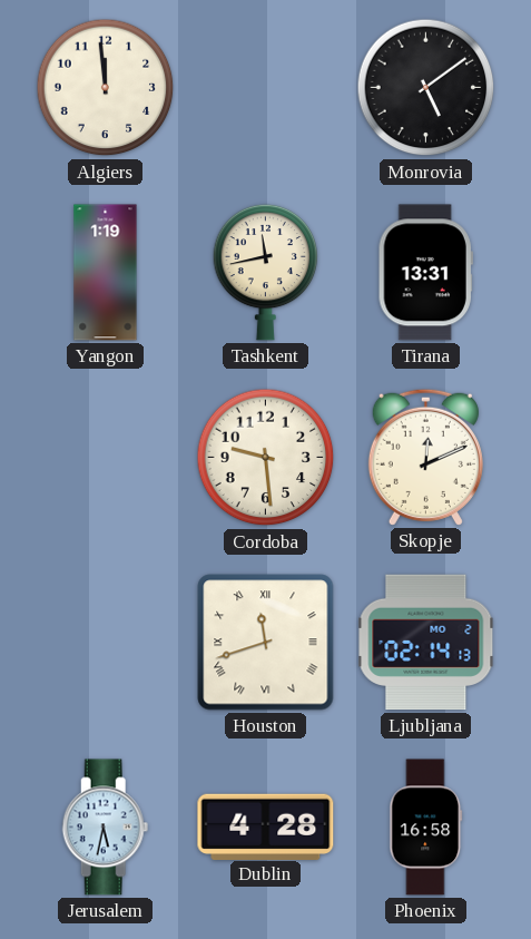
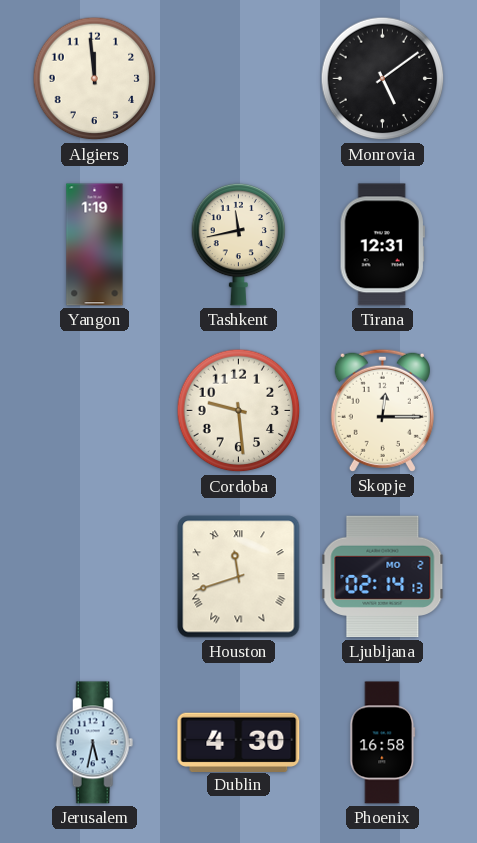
Tirana: 13:31 -> 12:31 (382, 245)
Skopje: 12:11 -> 12:15 (382, 410)
Dublin: 4:28 -> 4:30 (239, 742)
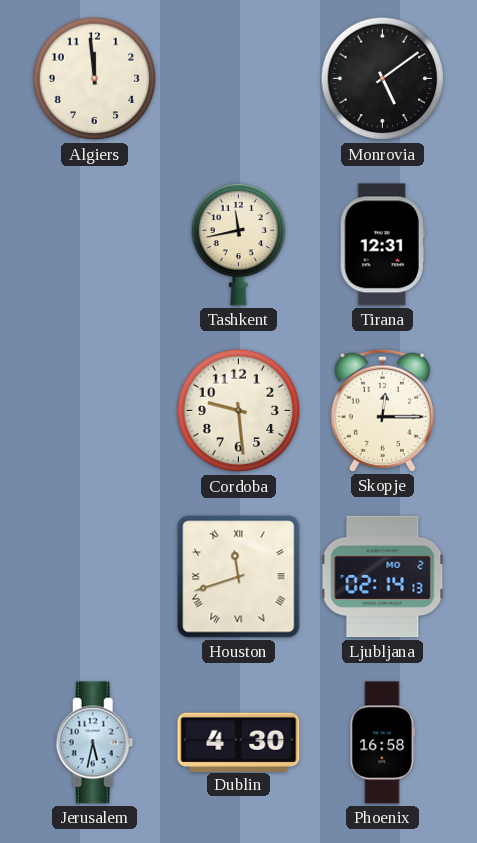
Yangon: 1:19 -> none (95, 245)
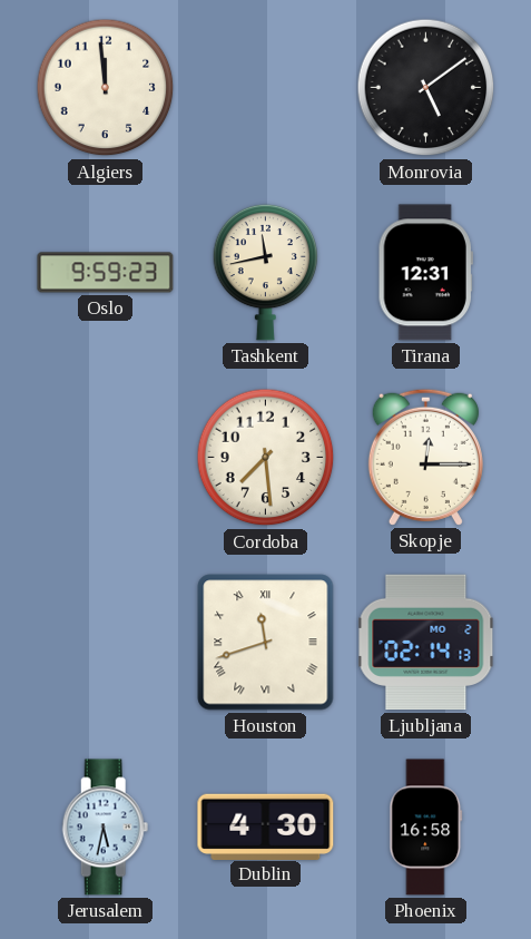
Oslo: none -> 9:59 (106, 273)
Cordoba: 9:29 -> 7:29 (266, 458)
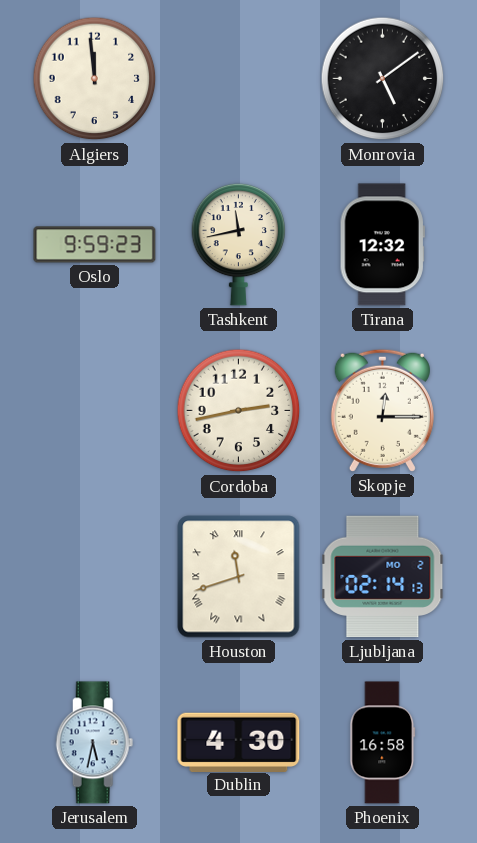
Tirana: 12:31 -> 12:32 (382, 245)
Cordoba: 7:29 -> 2:43 (239, 411)
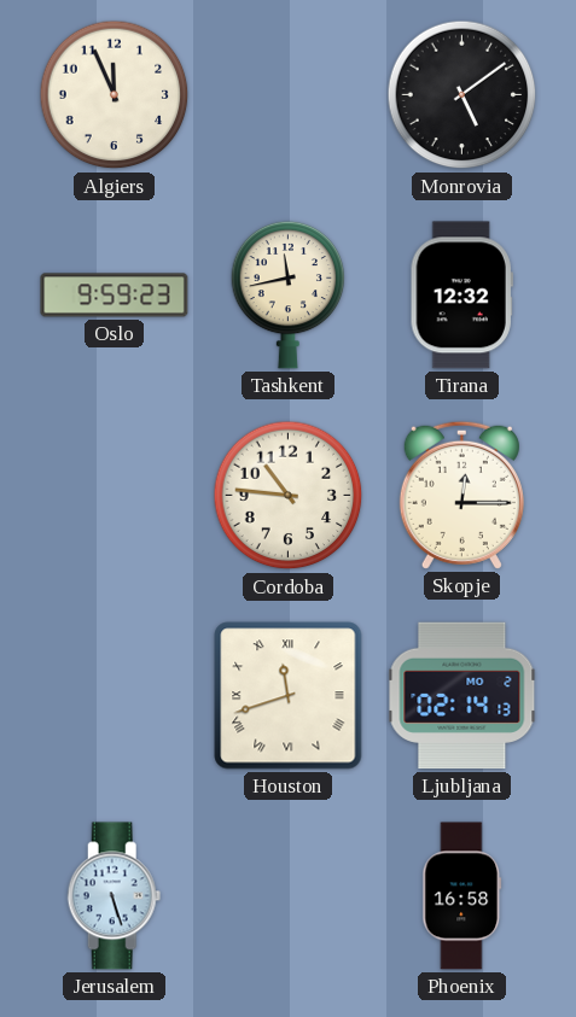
Algiers: 11:59 -> 11:56 (115, 95)
Cordoba: 2:43 -> 10:46 (289, 496)
Jerusalem: 5:32 -> 5:27 (115, 896)
Dublin: 4:30 -> none (239, 742)
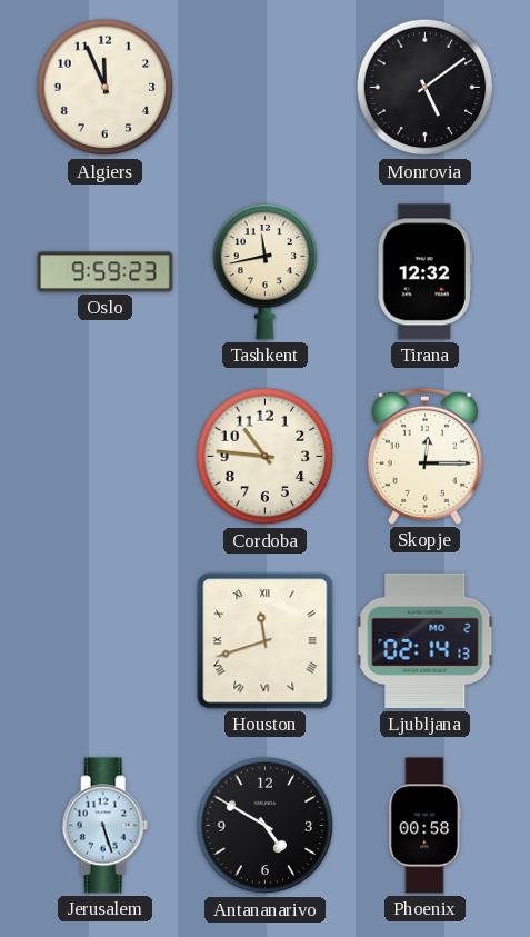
Antananarivo: none -> 4:50 (266, 826)
Phoenix: 16:58 -> 00:58 (426, 826)
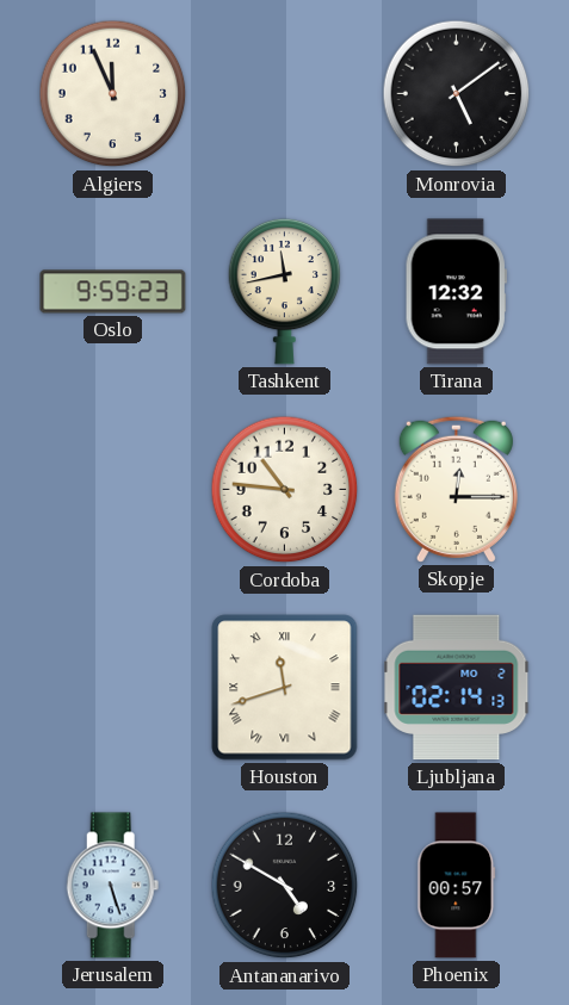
Phoenix: 00:58 -> 00:57 (457, 886)
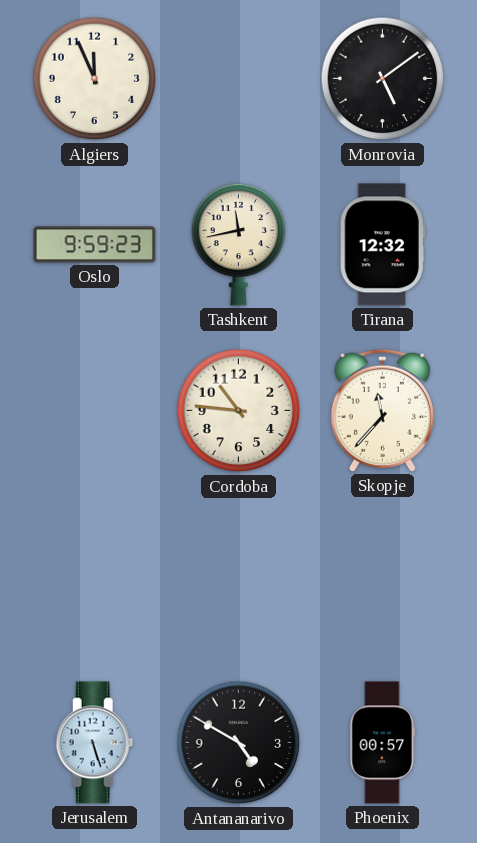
Skopje: 12:15 -> 11:37 (382, 410)
Houston: 11:42 -> none (285, 688)
Ljubljana: 02:14 -> none (457, 688)
